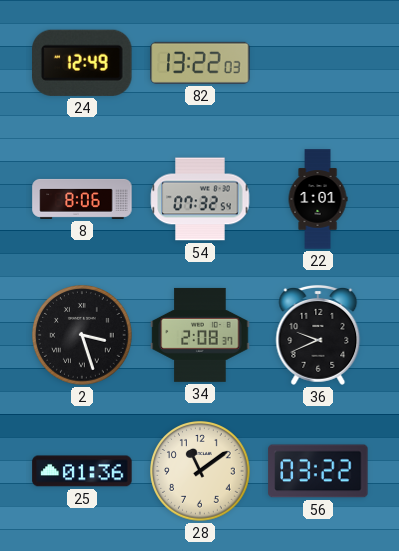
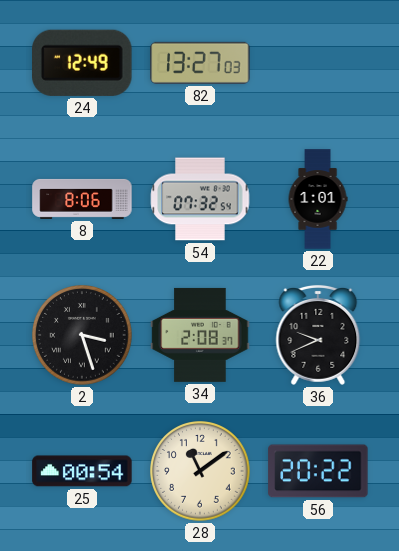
82: 13:22 -> 13:27 (200, 63)
25: 01:36 -> 00:54 (82, 471)
56: 03:22 -> 20:22 (318, 471)
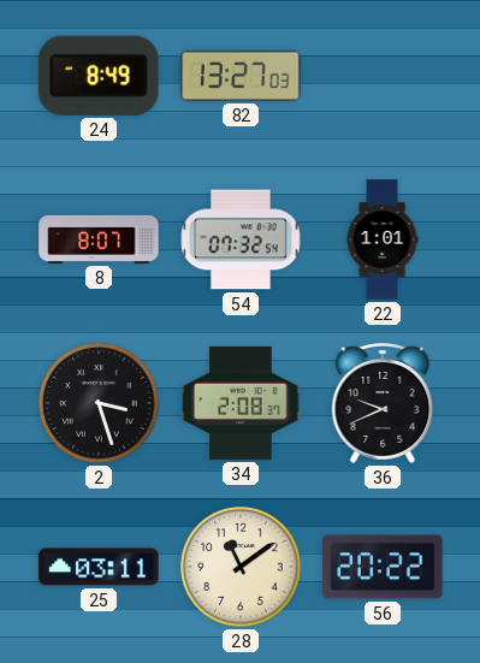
24: 12:49 -> 8:49 (99, 76)
8: 8:06 -> 8:07 (99, 239)
25: 00:54 -> 03:11 (99, 567)
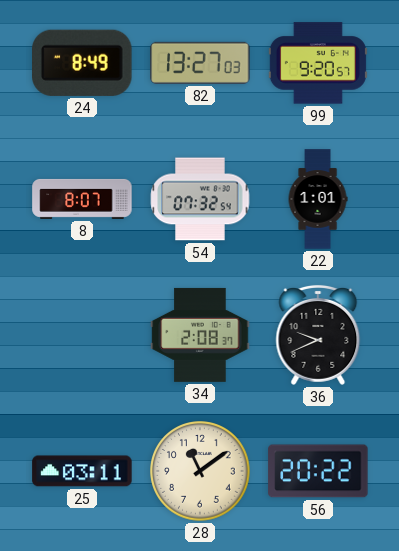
99: none -> 9:20 (318, 63)
2: 3:27 -> none (99, 403)
